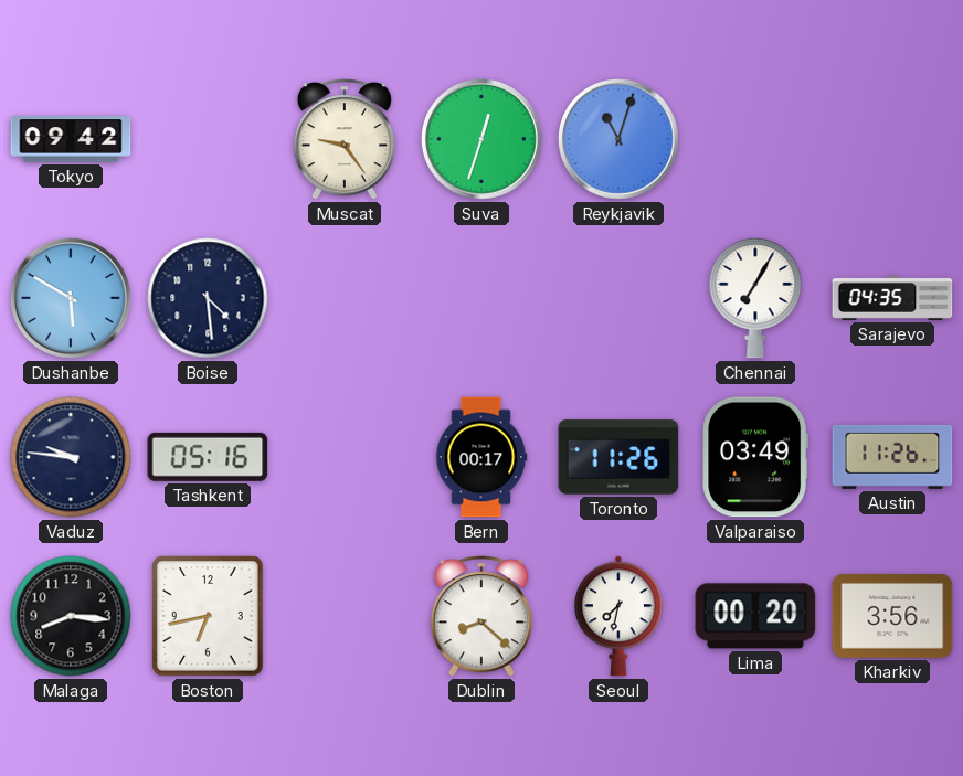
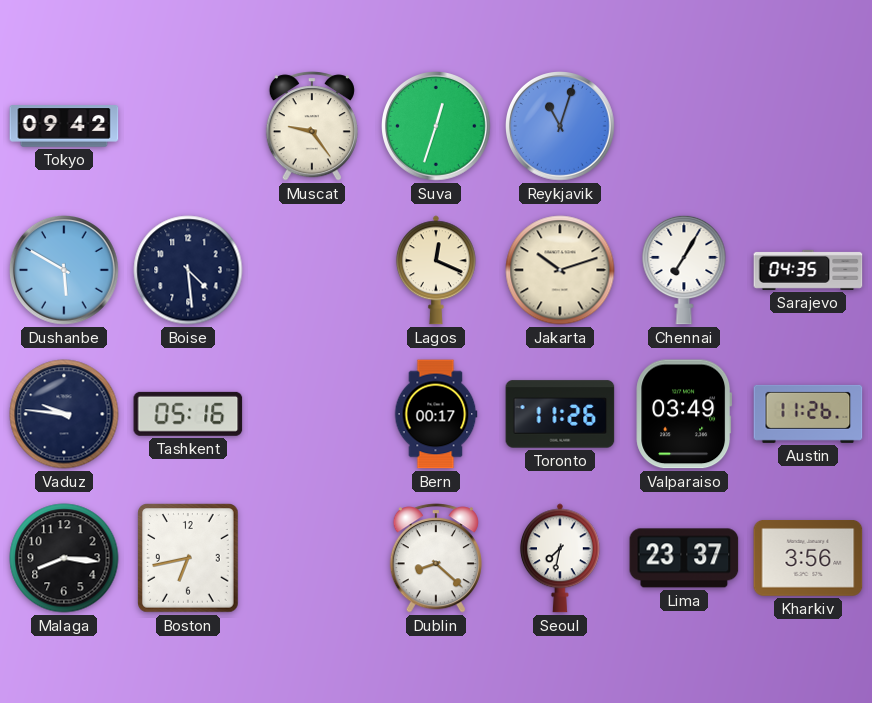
Lagos: none -> 12:19 (436, 270)
Jakarta: none -> 10:12 (560, 270)
Lima: 00:20 -> 23:37 (684, 558)
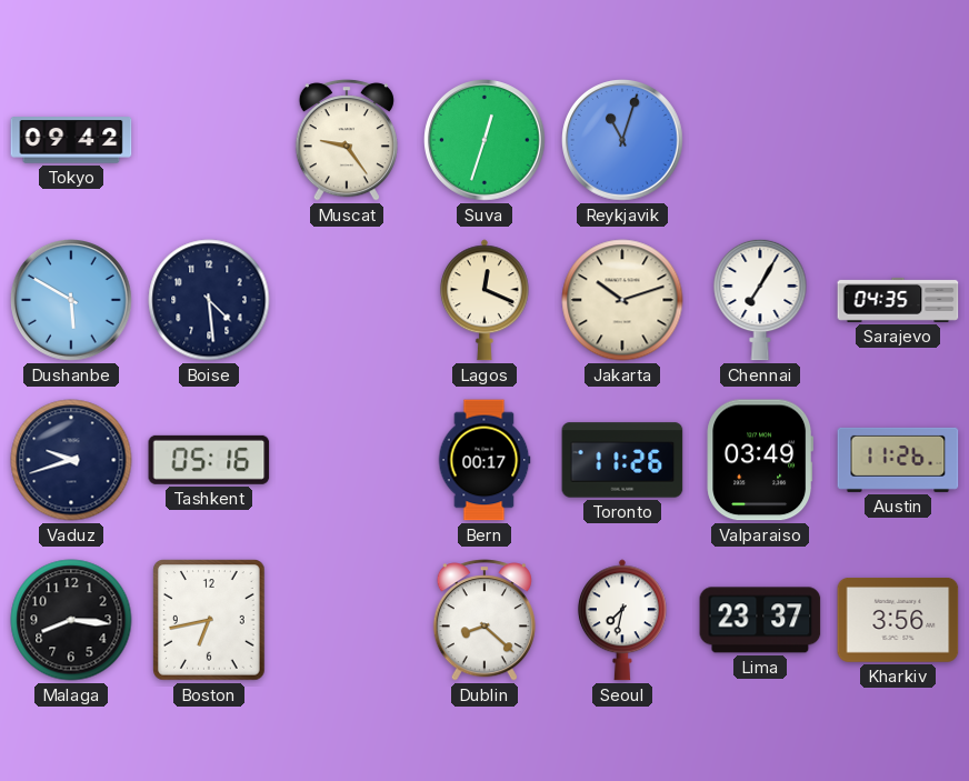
Vaduz: 9:46 -> 9:42 (71, 460)
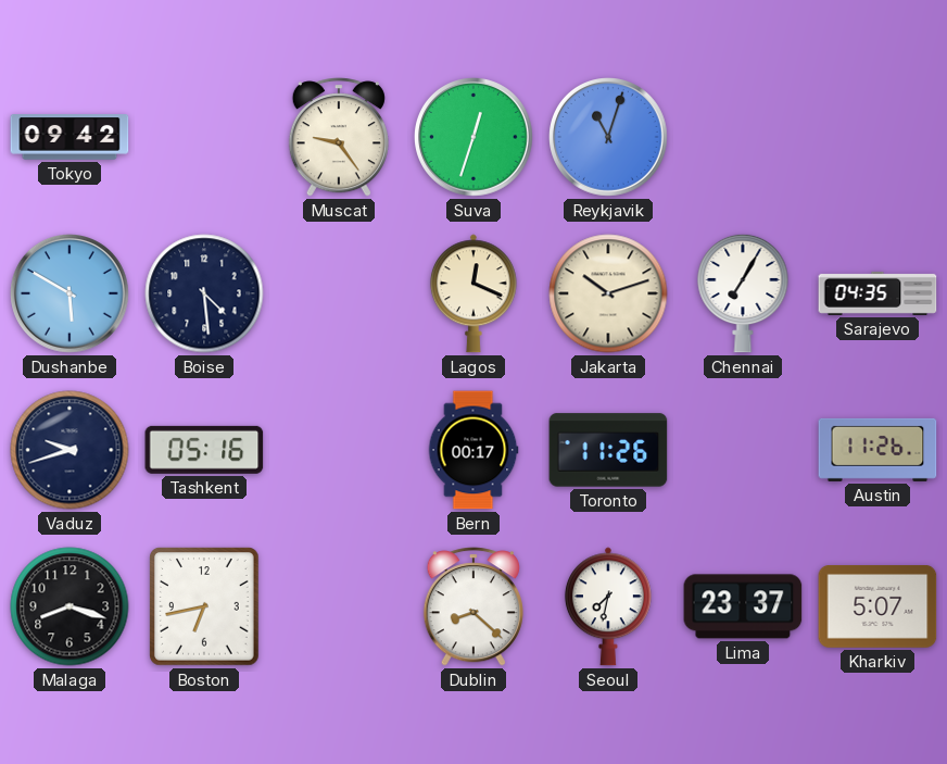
Valparaiso: 03:49 -> none (760, 460)
Malaga: 8:16 -> 8:18 (70, 606)
Kharkiv: 3:56 -> 5:07 (877, 608)
